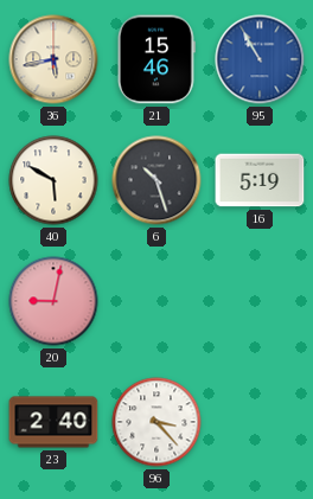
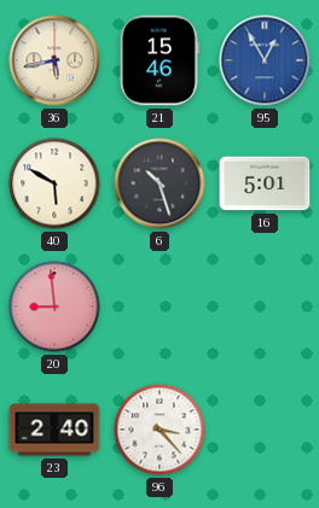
95: 10:55 -> 12:55 (265, 60)
16: 5:19 -> 5:01 (265, 183)
20: 9:02 -> 8:59 (54, 306)
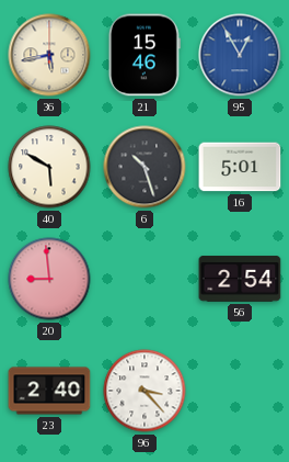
56: none -> 2:54 (240, 279)
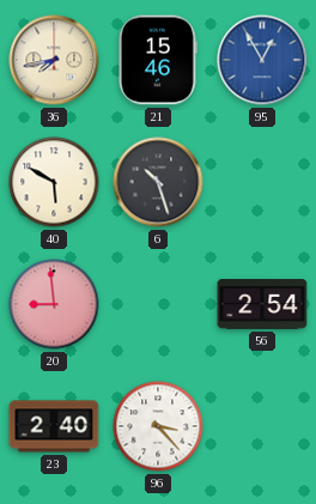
36: 5:43 -> 7:43 (54, 60)
16: 5:01 -> none (240, 167)
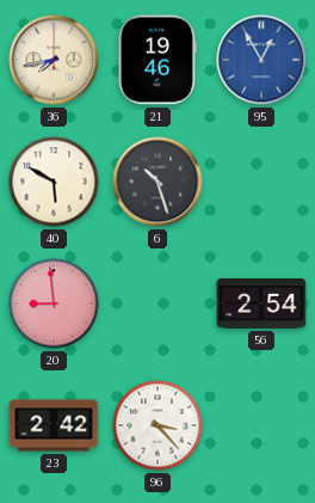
21: 15:46 -> 19:46 (157, 60)
23: 2:40 -> 2:42 (54, 425)
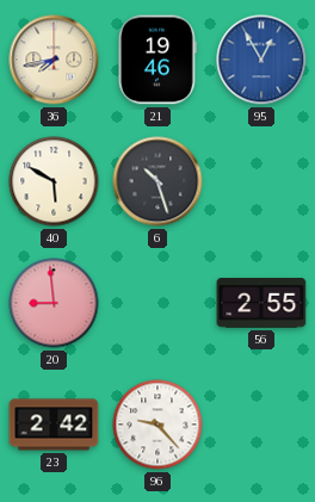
56: 2:54 -> 2:55 (261, 303)
96: 3:23 -> 9:23 (157, 424)
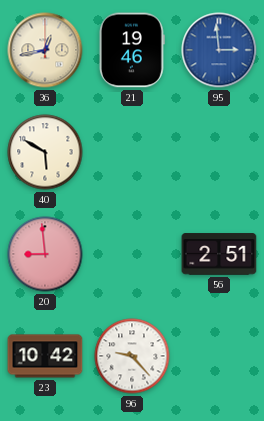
36: 7:43 -> 12:43 (45, 50)
95: 12:55 -> 2:59 (219, 50)
6: 10:27 -> none (157, 181)
56: 2:55 -> 2:51 (219, 254)
23: 2:42 -> 10:42 (45, 356)
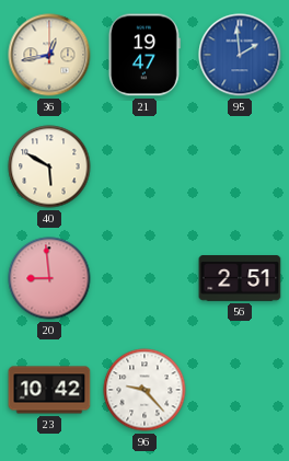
21: 19:46 -> 19:47 (144, 55)
95: 2:59 -> 1:59 (240, 55)
